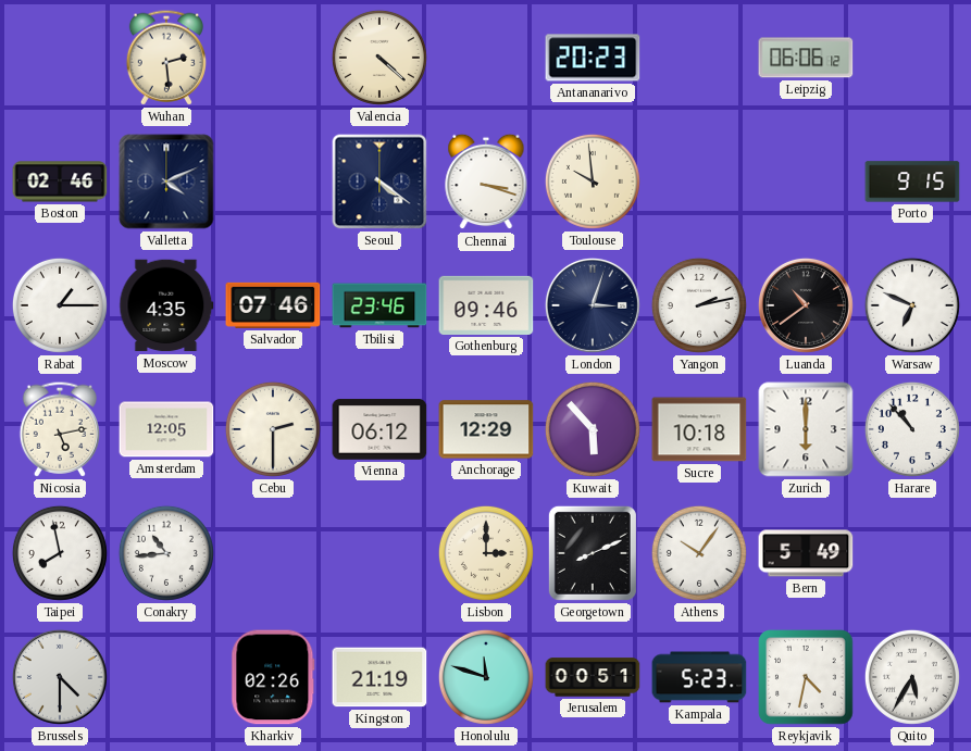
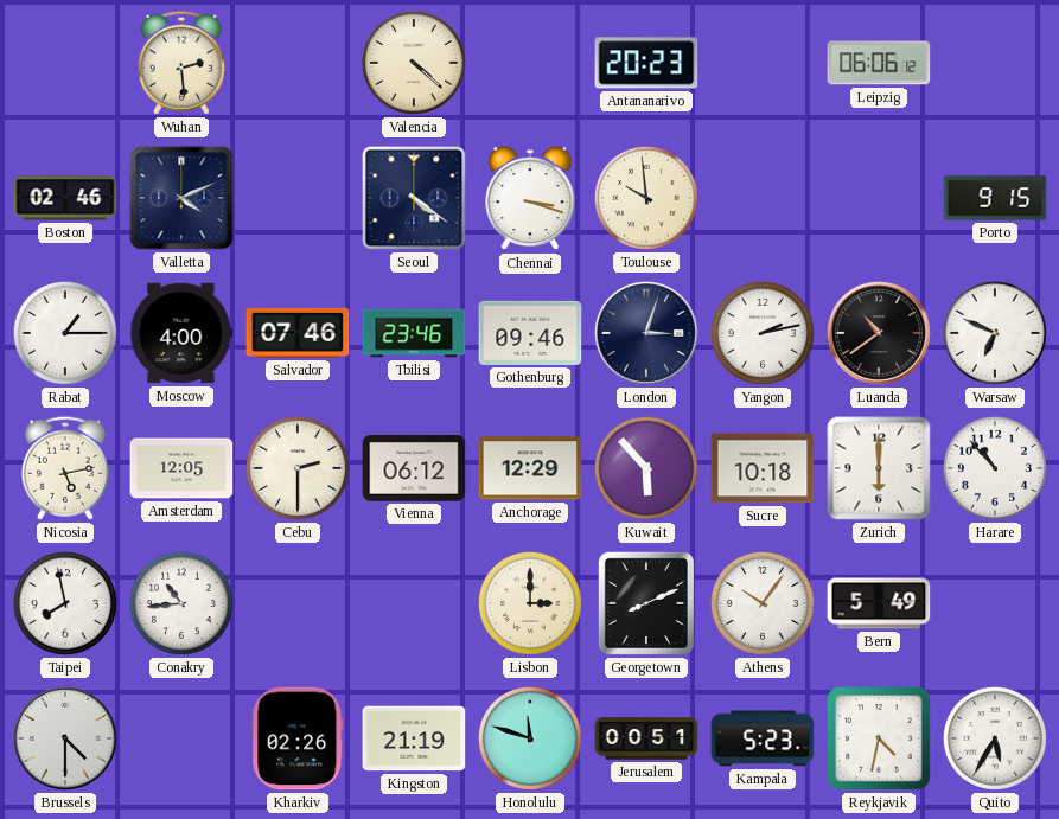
Moscow: 4:35 -> 4:00 (181, 333)
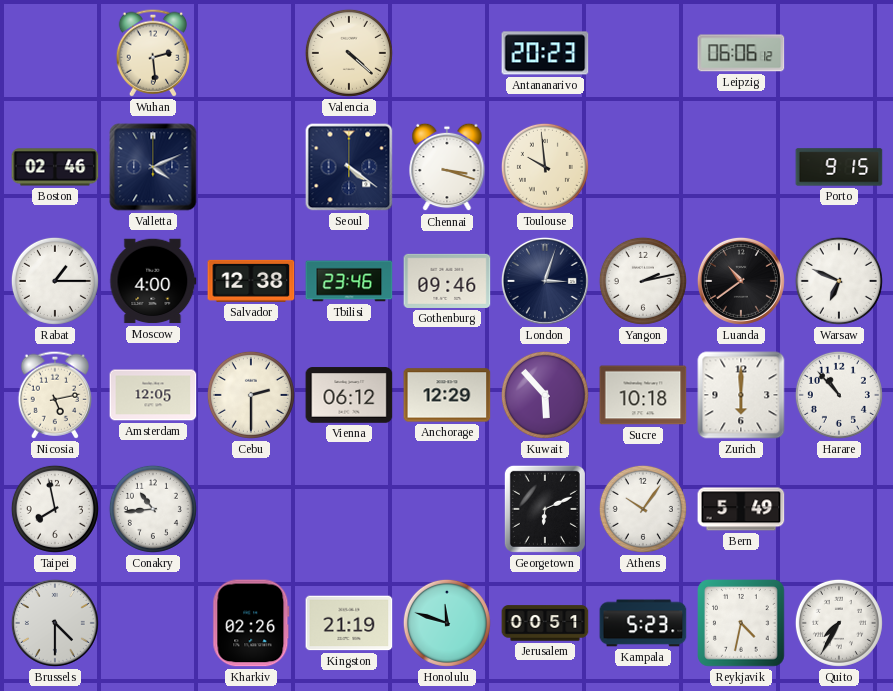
Salvador: 07:46 -> 12:38 (251, 281)
Lisbon: 3:00 -> none (530, 603)
Georgetown: 8:11 -> 6:11 (545, 509)
Quito: 5:35 -> 7:35 (839, 623)
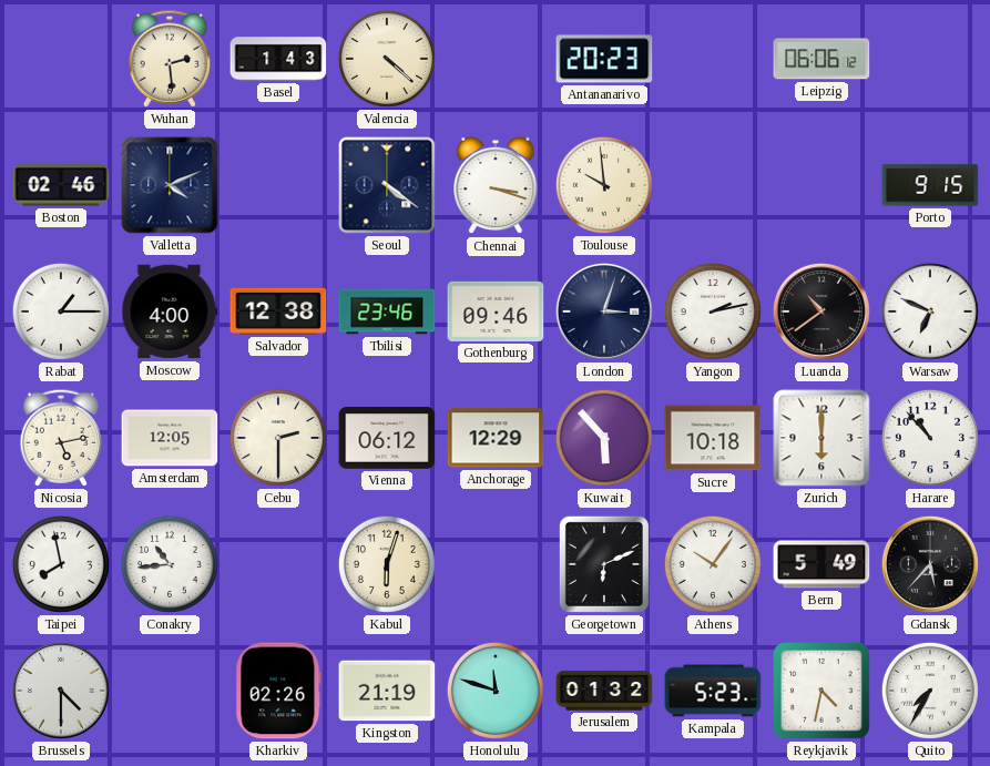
Basel: none -> 1:43 (278, 59)
Kabul: none -> 6:03 (387, 564)
Gdansk: none -> 5:37 (930, 564)
Jerusalem: 00:51 -> 01:32 (604, 691)
